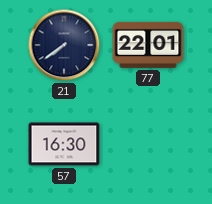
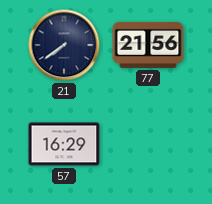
77: 22:01 -> 21:56 (148, 45)
57: 16:30 -> 16:29 (64, 144)
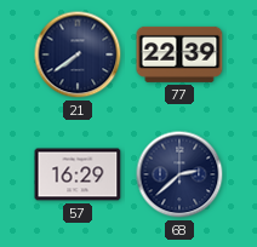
77: 21:56 -> 22:39 (179, 54)
68: none -> 2:38 (179, 174)
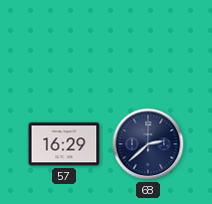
21: 7:39 -> none (78, 54)
77: 22:39 -> none (179, 54)
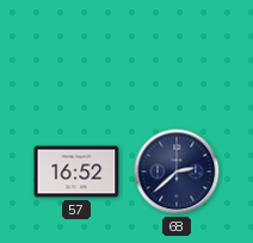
57: 16:29 -> 16:52 (76, 172)
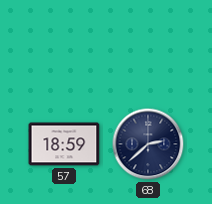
57: 16:52 -> 18:59 (64, 144)
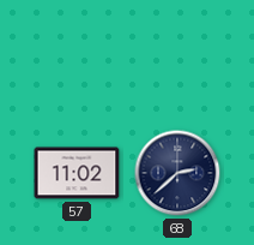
57: 18:59 -> 11:02 (77, 173)
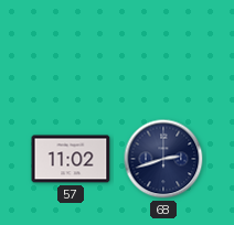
68: 2:38 -> 2:42 (163, 159)
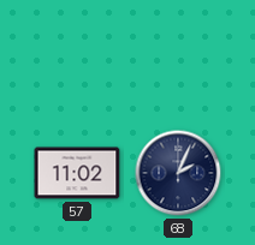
68: 2:42 -> 2:04 (178, 173)
